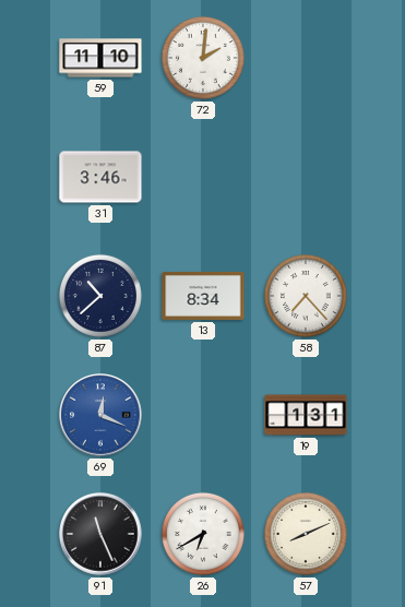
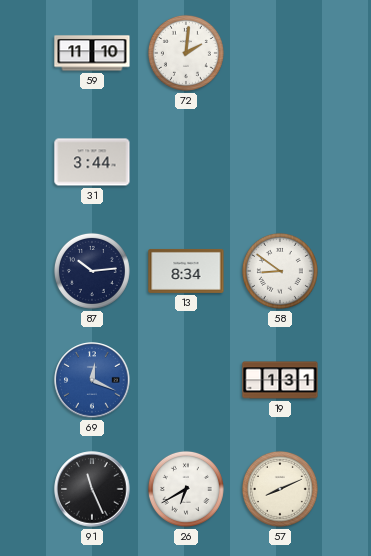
31: 3:46 -> 3:44 (92, 162)
87: 10:38 -> 10:14 (92, 271)
58: 7:23 -> 8:51 (280, 271)
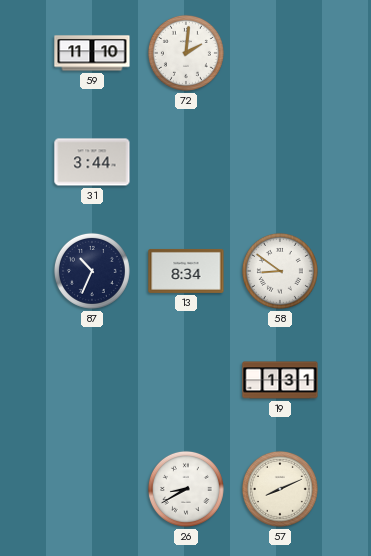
87: 10:14 -> 10:34 (92, 271)
69: 12:19 -> none (92, 380)
91: 11:26 -> none (92, 489)
26: 6:40 -> 8:40 (186, 489)
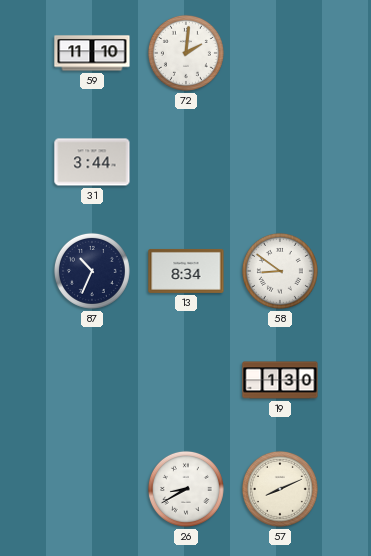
19: 1:31 -> 1:30 (280, 380)
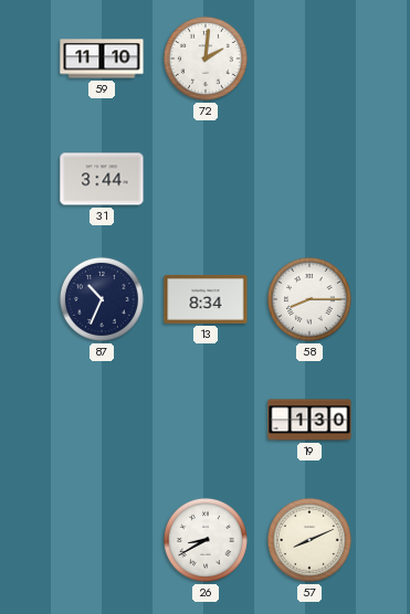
58: 8:51 -> 8:15 (309, 299)
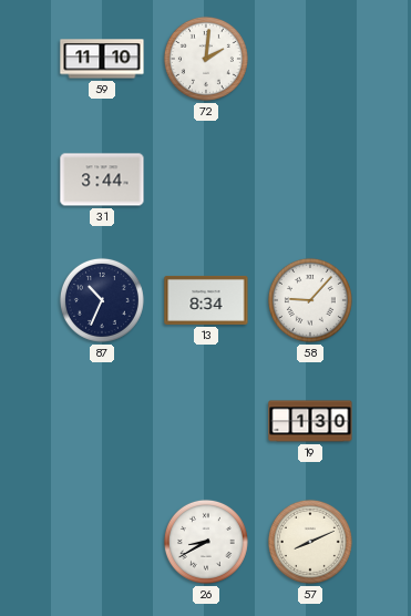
58: 8:15 -> 9:07 (310, 300)
